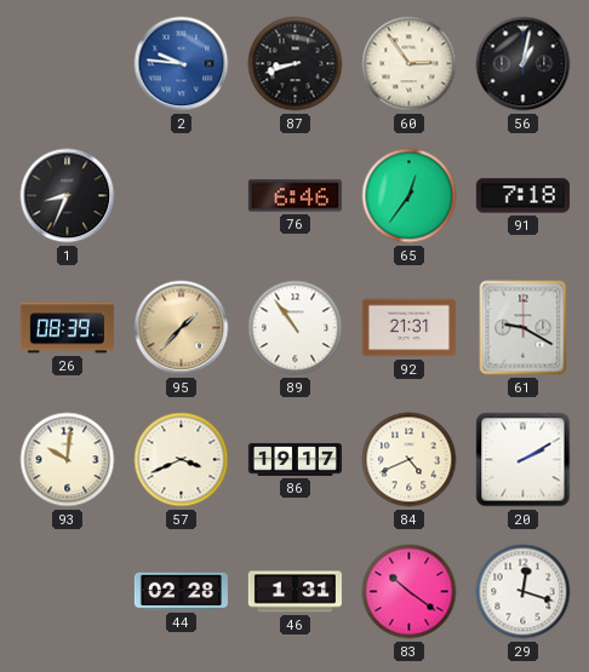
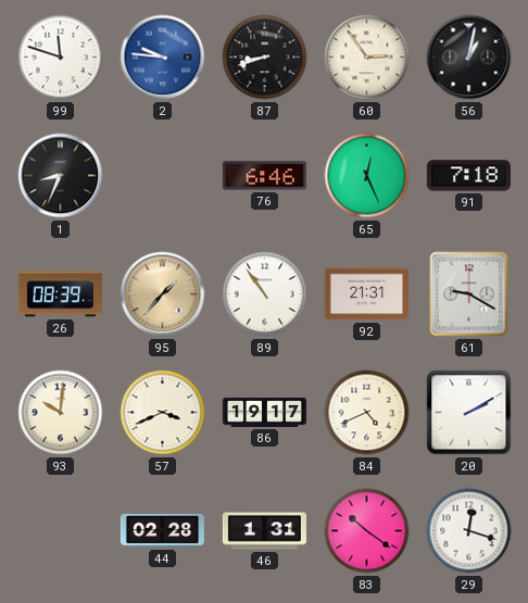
99: none -> 11:48 (61, 58)
65: 12:36 -> 12:26 (367, 176)
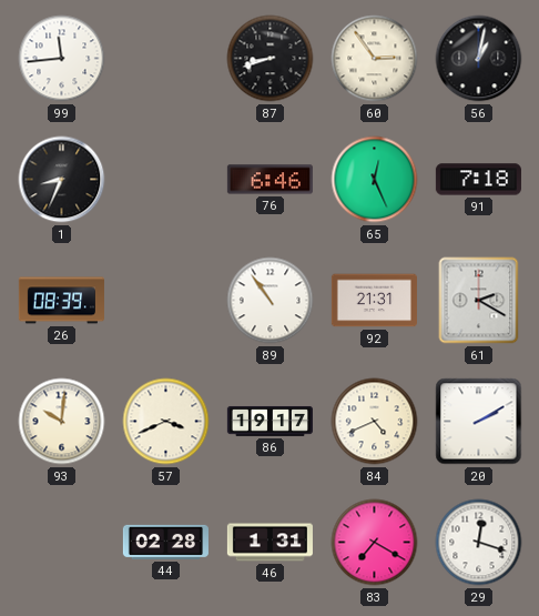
99: 11:48 -> 11:44 (62, 59)
2: 9:46 -> none (163, 58)
95: 1:37 -> none (163, 294)
61: 9:20 -> 2:20 (479, 301)
83: 10:21 -> 7:20 (375, 543)
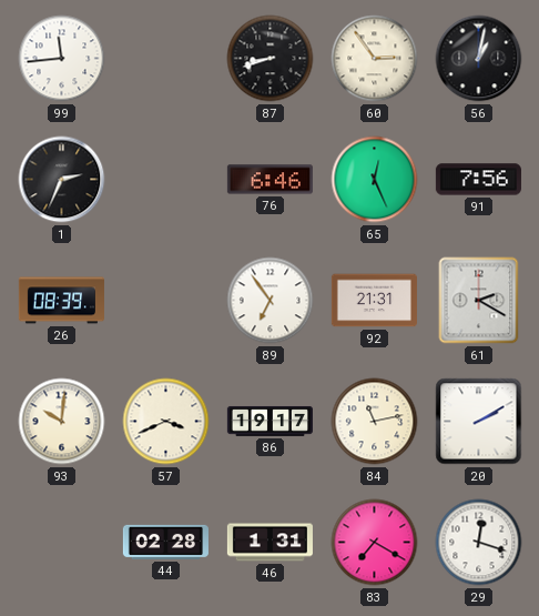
1: 8:34 -> 2:34 (62, 180)
91: 7:18 -> 7:56 (478, 180)
89: 10:54 -> 6:54 (271, 301)
84: 4:41 -> 11:13 (375, 422)
